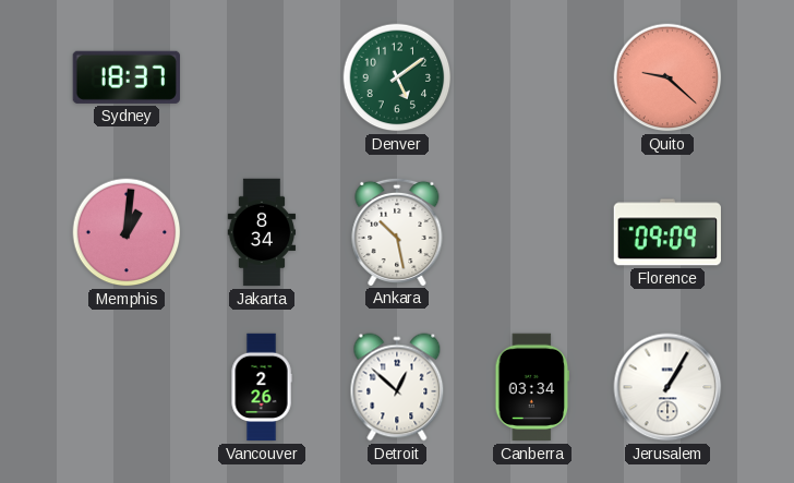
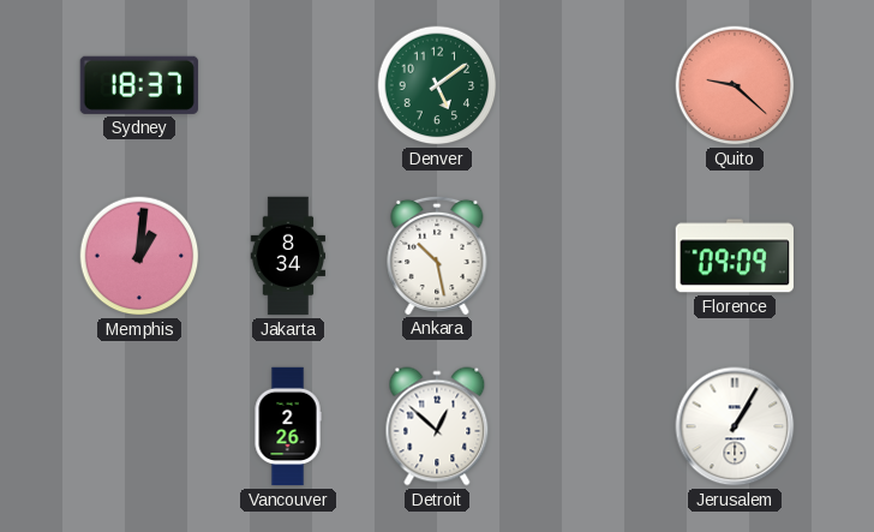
Canberra: 03:34 -> none (532, 387)
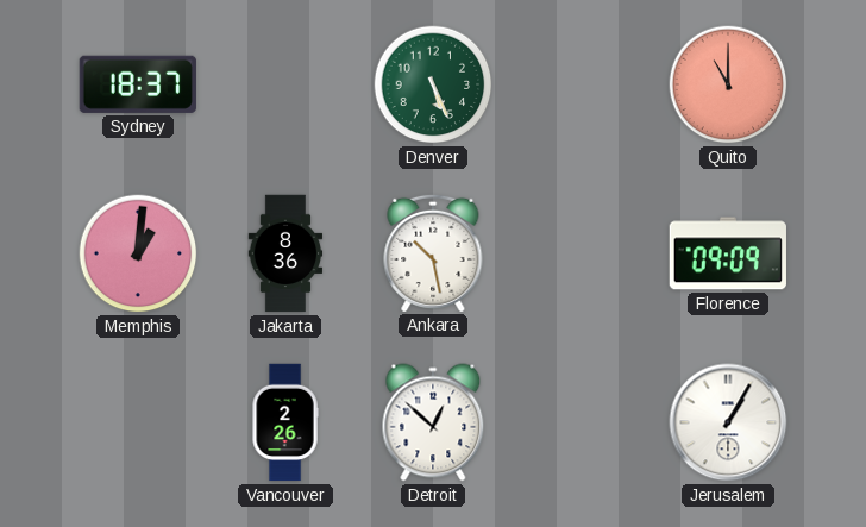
Denver: 5:09 -> 5:26 (433, 84)
Quito: 9:22 -> 11:00 (728, 84)
Jakarta: 8:34 -> 8:36 (285, 253)
